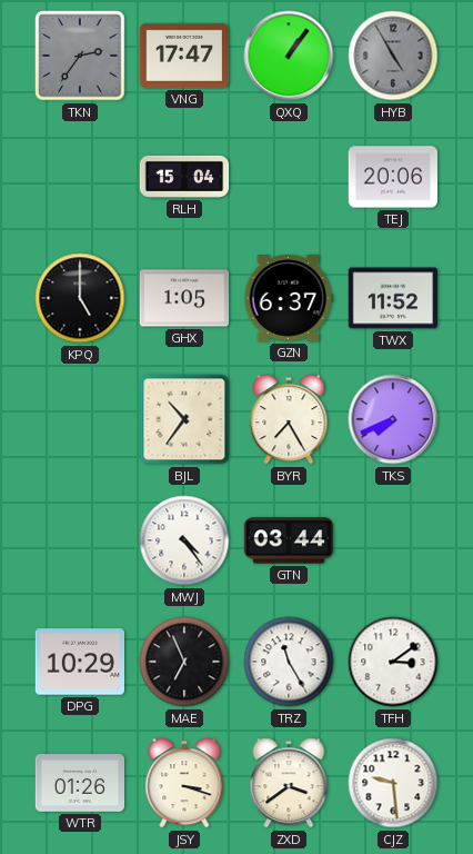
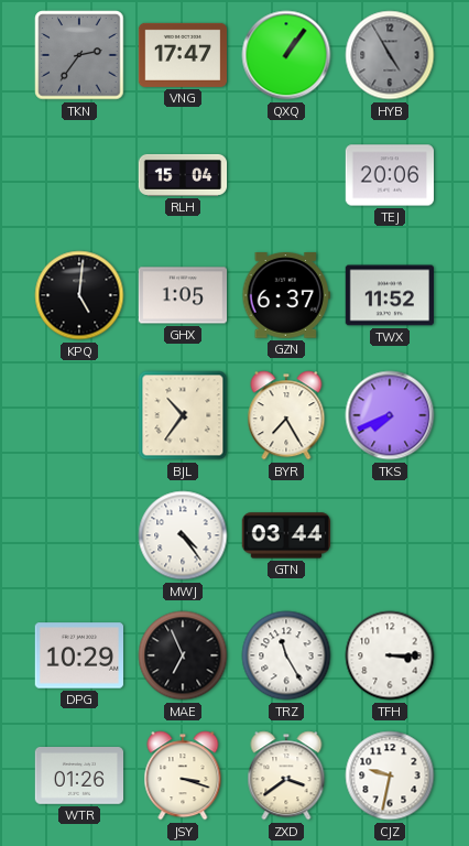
KPQ: 5:00 -> 5:01 (79, 295)
TFH: 3:09 -> 3:15 (390, 655)
CJZ: 9:29 -> 9:32 (390, 775)
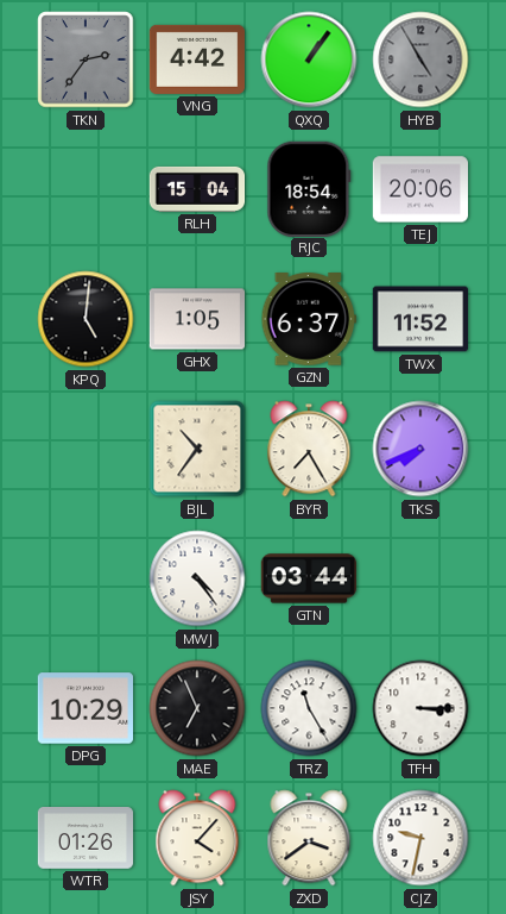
VNG: 17:47 -> 4:42 (197, 60)
RJC: none -> 18:54 (309, 188)
JSY: 3:18 -> 4:07 (197, 838)
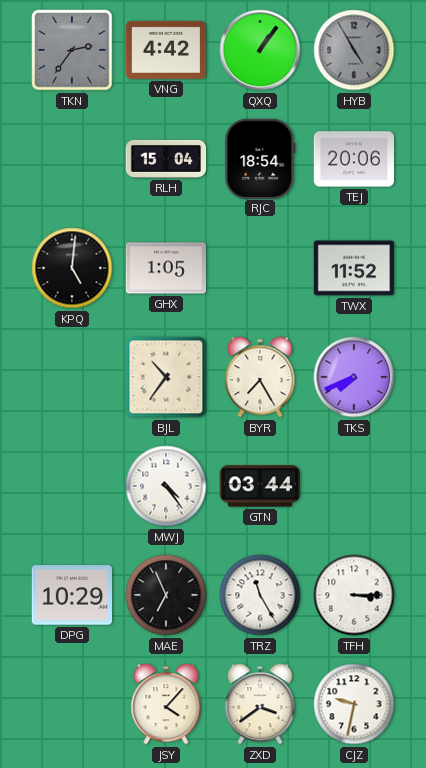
GZN: 6:37 -> none (308, 319)
WTR: 01:26 -> none (86, 839)
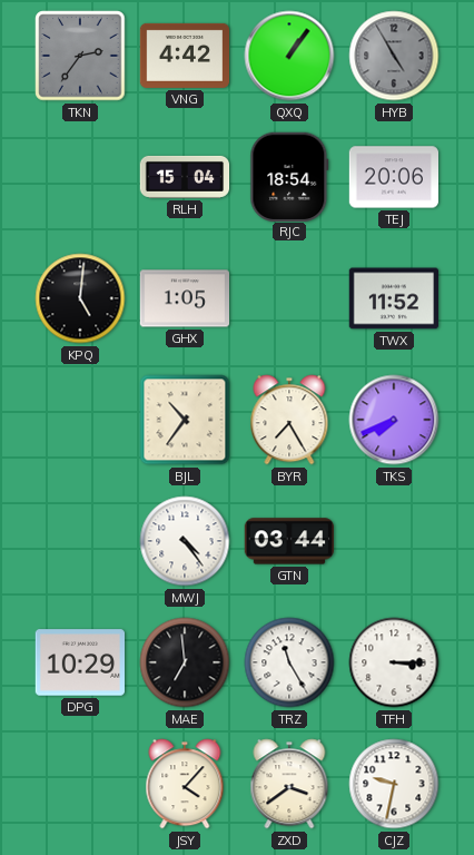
MAE: 6:56 -> 6:59 (185, 662)
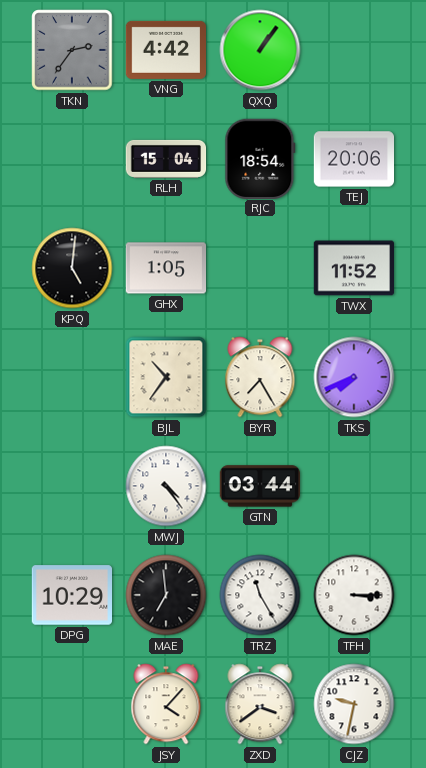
HYB: 4:55 -> none (394, 56)
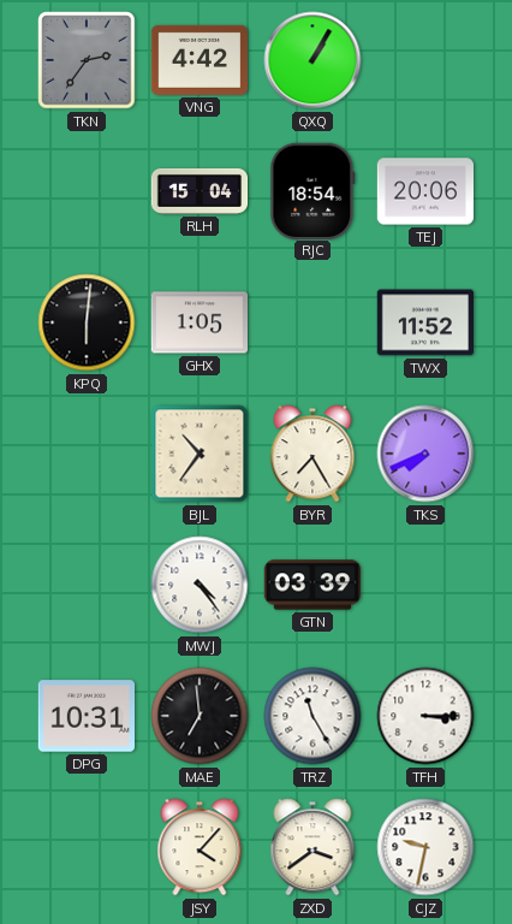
QXQ: 1:06 -> 1:05 (312, 60)
KPQ: 5:01 -> 6:01 (87, 322)
GTN: 03:44 -> 03:39 (312, 585)
DPG: 10:29 -> 10:31 (85, 716)
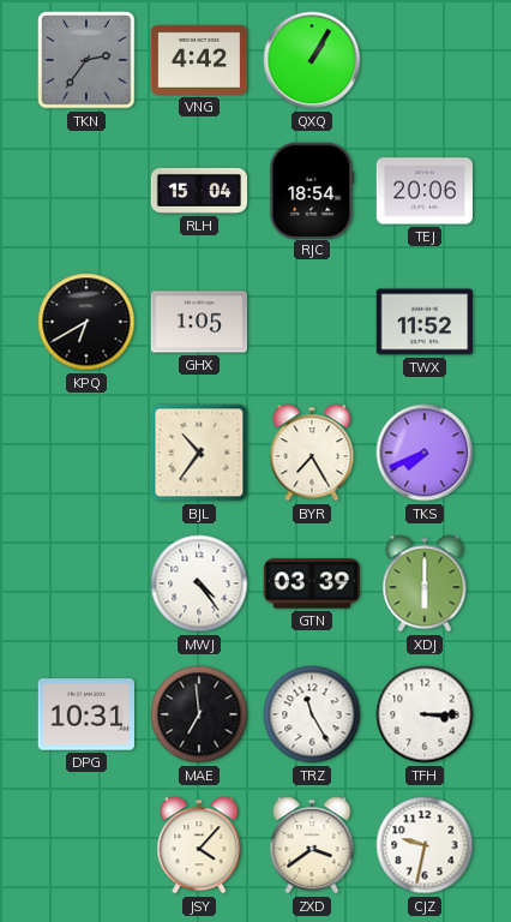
KPQ: 6:01 -> 6:40 (86, 322)
XDJ: none -> 6:00 (425, 583)
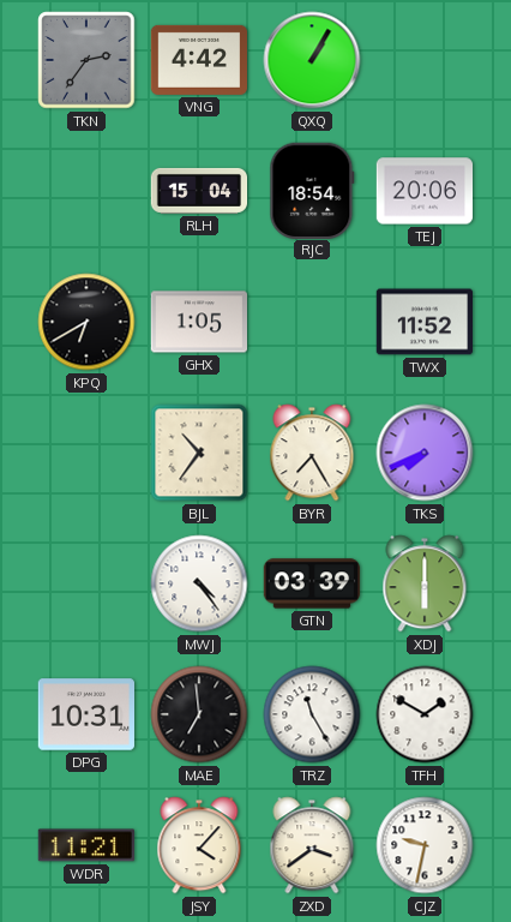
TFH: 3:15 -> 1:50 (425, 714)
WDR: none -> 11:21 (85, 845)
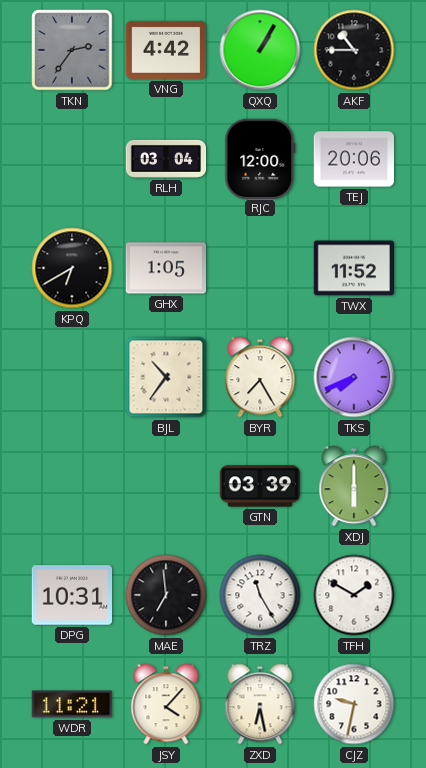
AKF: none -> 10:45 (354, 50)
RLH: 15:04 -> 03:04 (166, 159)
RJC: 18:54 -> 12:00 (260, 158)
MWJ: 4:24 -> none (199, 583)
ZXD: 3:39 -> 6:28 (260, 704)
